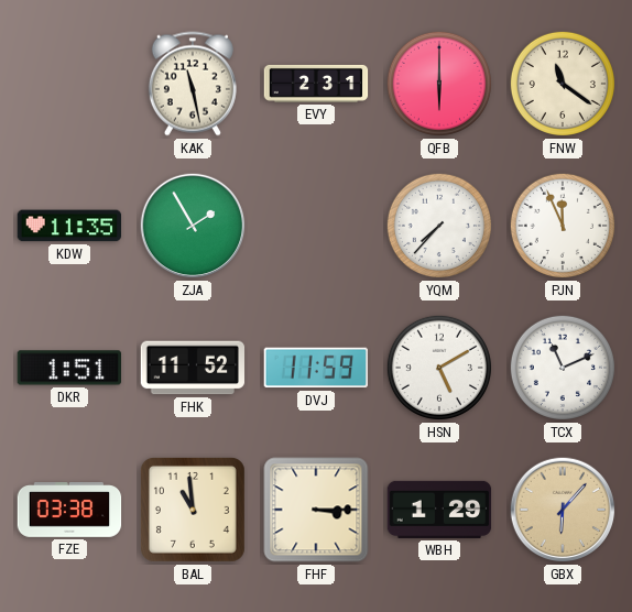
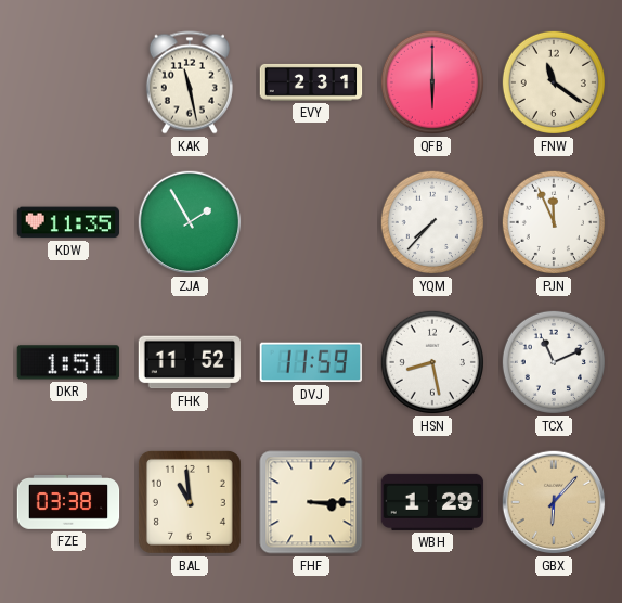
HSN: 5:10 -> 8:28 (432, 362)
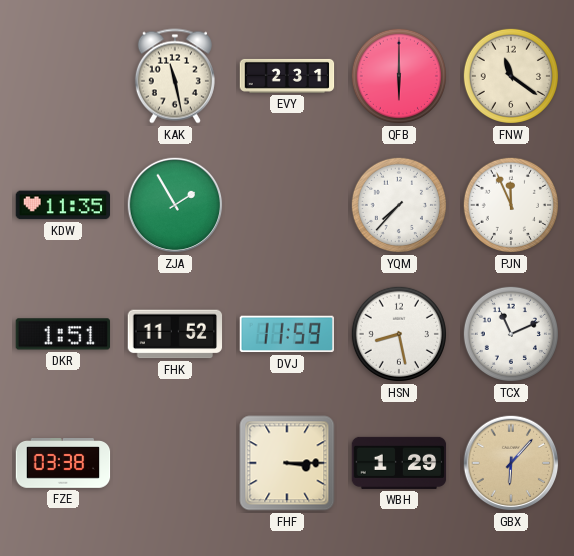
BAL: 10:59 -> none (190, 502)
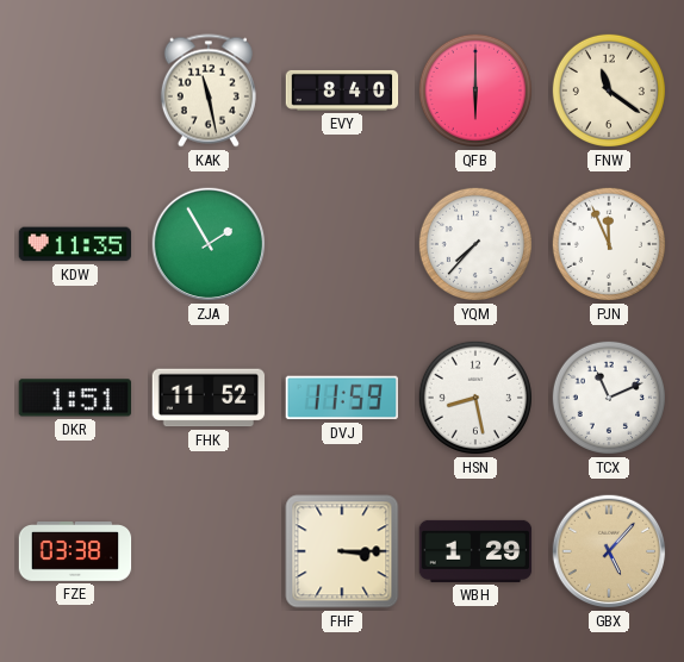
EVY: 2:31 -> 8:40 (342, 90)
GBX: 6:07 -> 5:07 (609, 551)
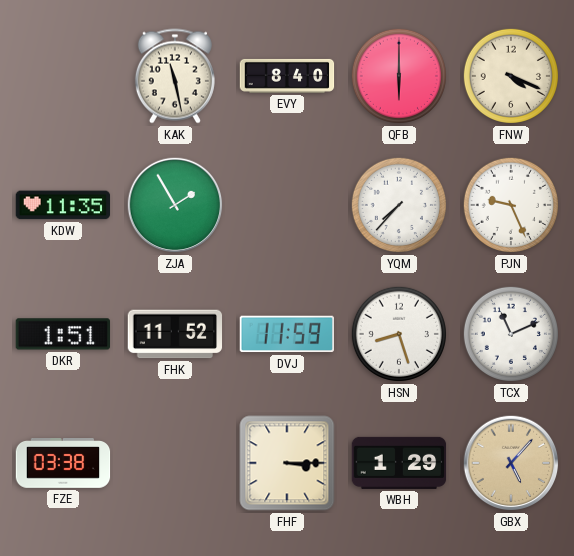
FNW: 11:21 -> 4:19 (511, 76)
PJN: 11:56 -> 9:26 (511, 205)
HSN: 8:28 -> 8:27 (399, 334)
